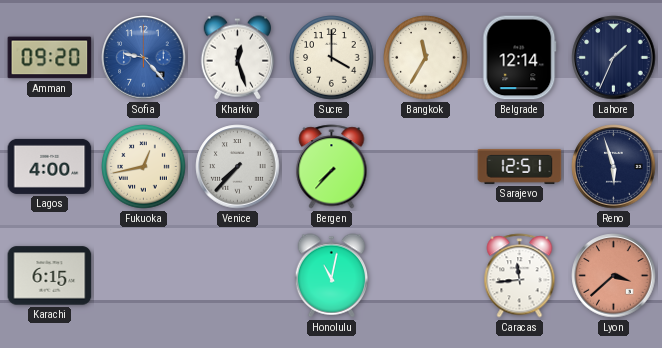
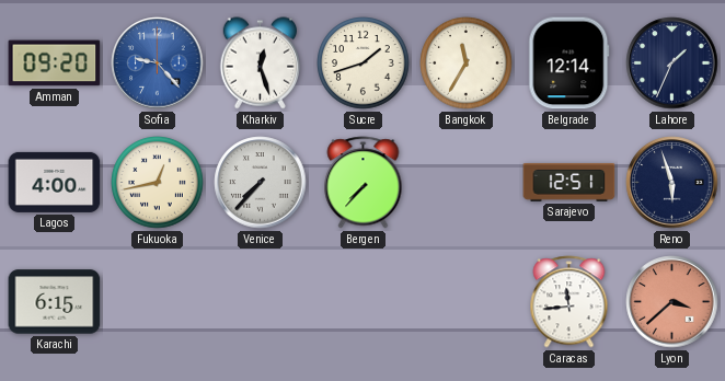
Sucre: 4:00 -> 1:42 (364, 63)
Honolulu: 11:02 -> none (332, 276)
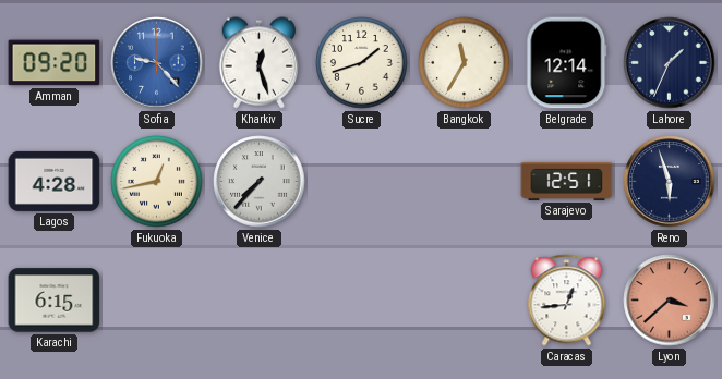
Lagos: 4:00 -> 4:28 (55, 181)
Bergen: 7:37 -> none (364, 183)
Caracas: 11:44 -> 12:44 (567, 301)
